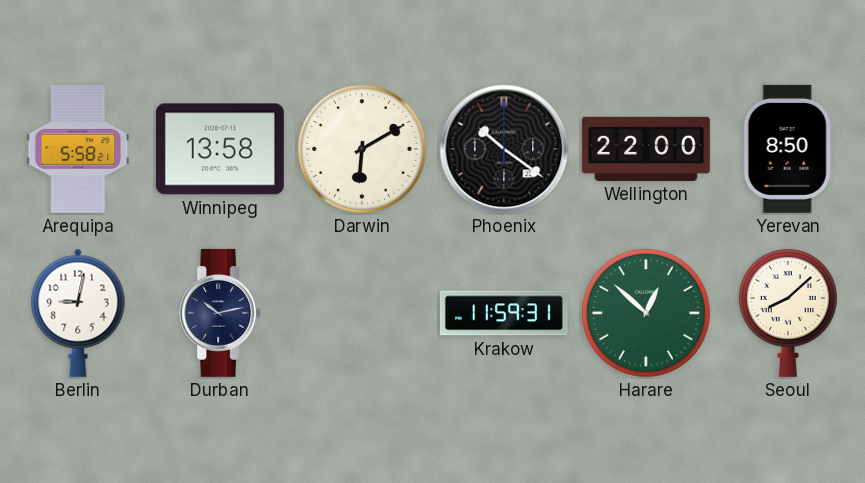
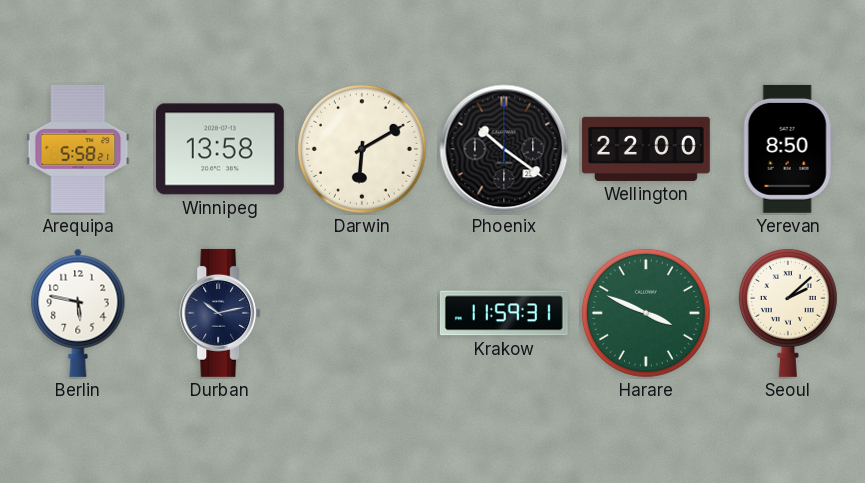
Berlin: 9:02 -> 5:47 (78, 313)
Harare: 12:52 -> 3:49 (646, 313)
Seoul: 8:08 -> 2:08 (788, 312)
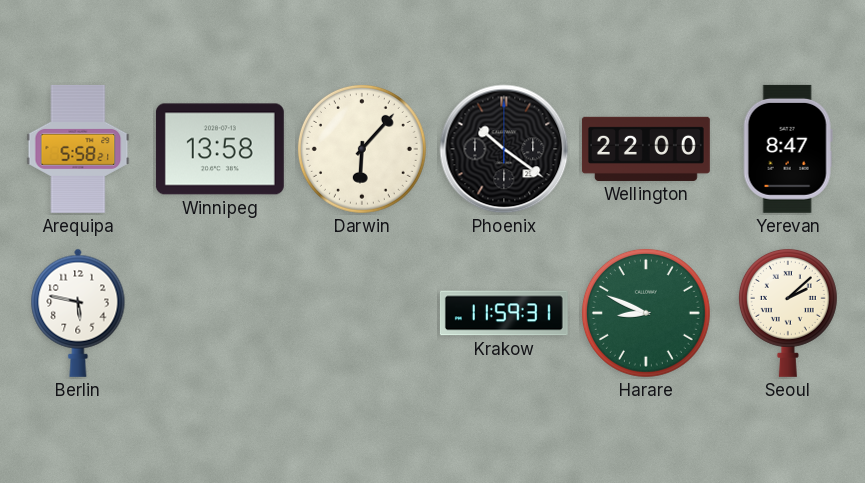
Darwin: 6:10 -> 6:07 (362, 149)
Yerevan: 8:50 -> 8:47 (788, 149)
Durban: 10:13 -> none (220, 313)
Harare: 3:49 -> 8:49 (646, 313)
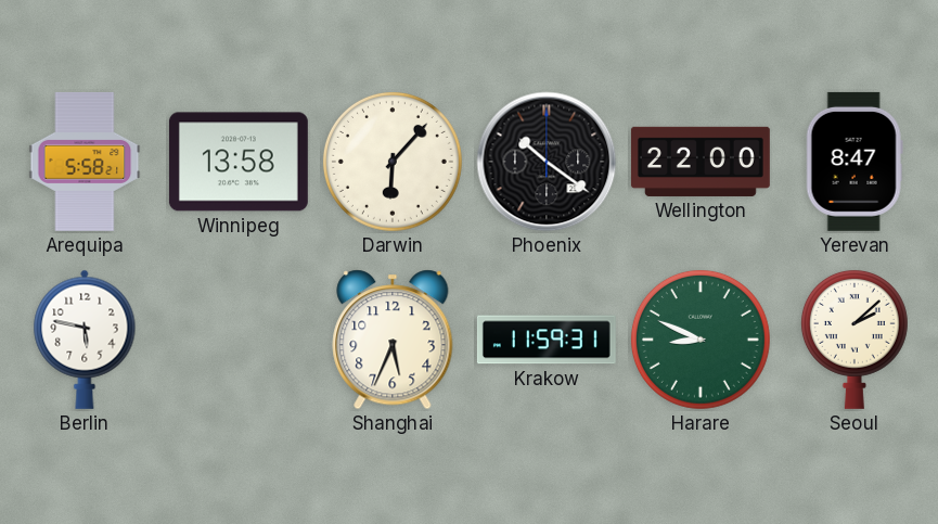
Shanghai: none -> 5:34 (393, 340)
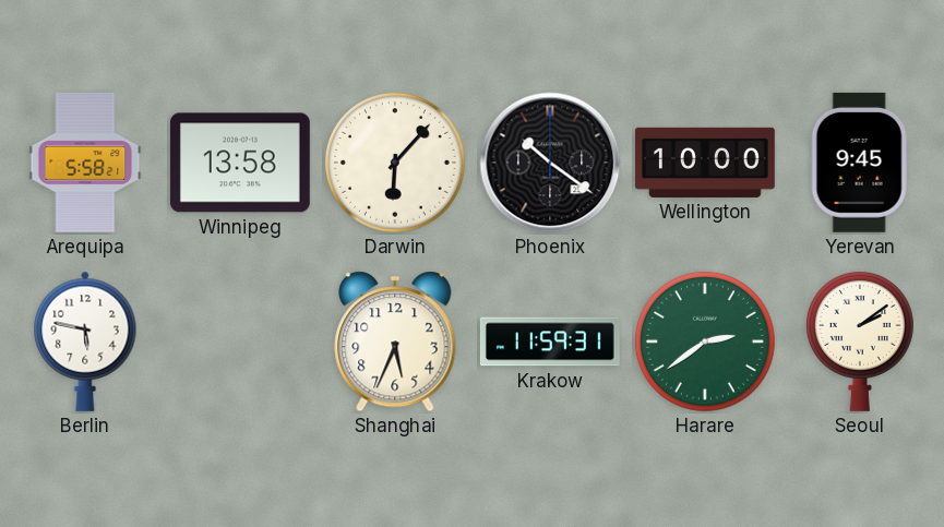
Wellington: 22:00 -> 10:00 (705, 163)
Yerevan: 8:47 -> 9:45 (860, 163)
Harare: 8:49 -> 2:39 (705, 342)
Seoul: 2:08 -> 2:09 (860, 340)
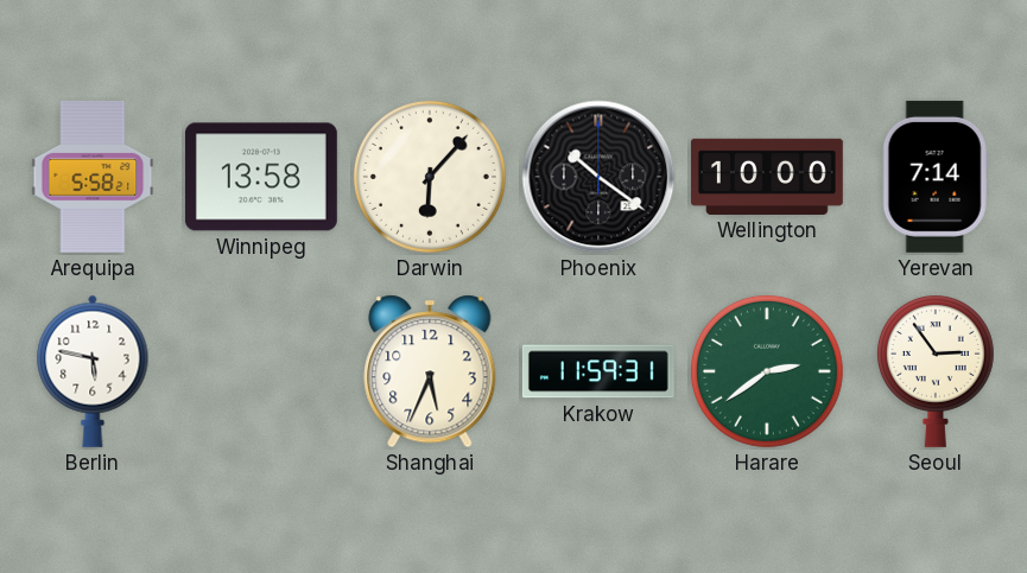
Yerevan: 9:45 -> 7:14 (936, 177)
Seoul: 2:09 -> 2:54 (936, 370)
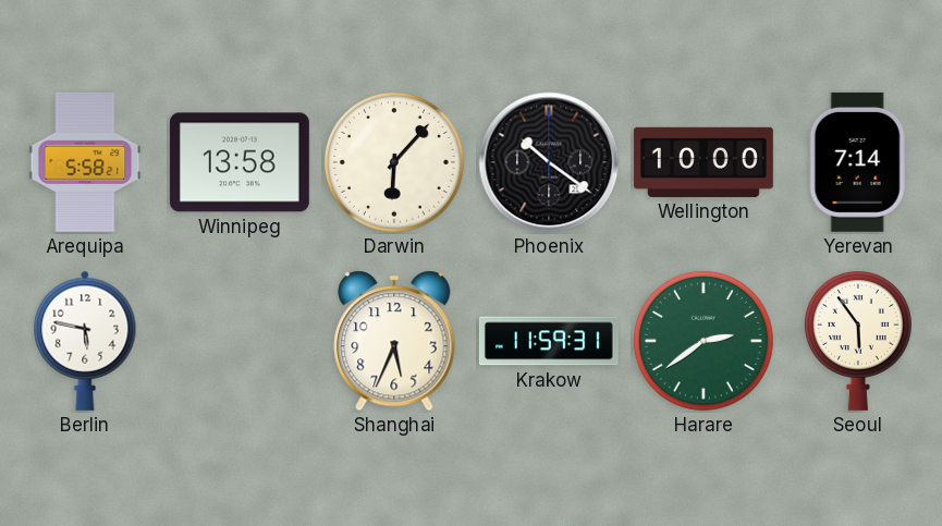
Seoul: 2:54 -> 5:54 (858, 340)
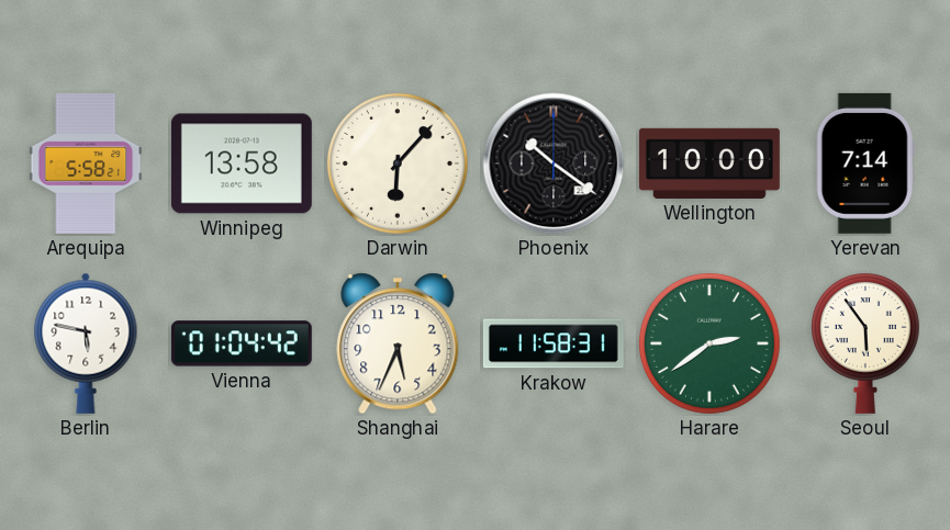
Vienna: none -> 01:04 (242, 343)
Krakow: 11:59 -> 11:58 (554, 343)
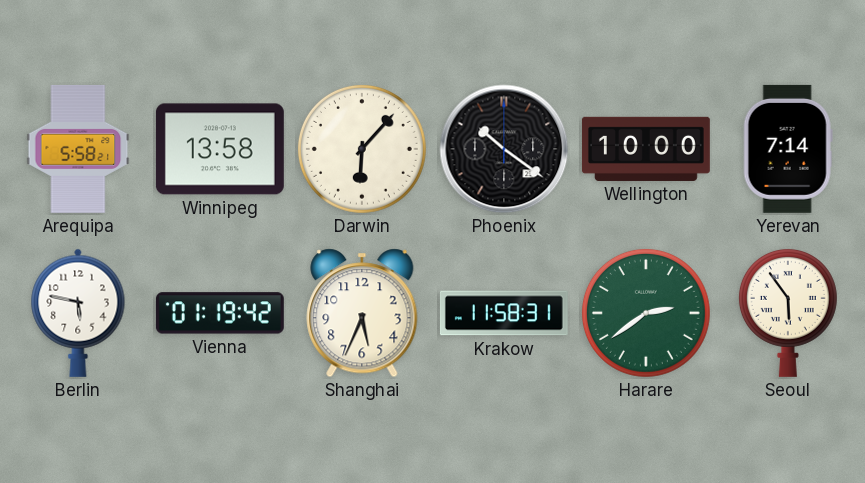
Vienna: 01:04 -> 01:19 (220, 313)
